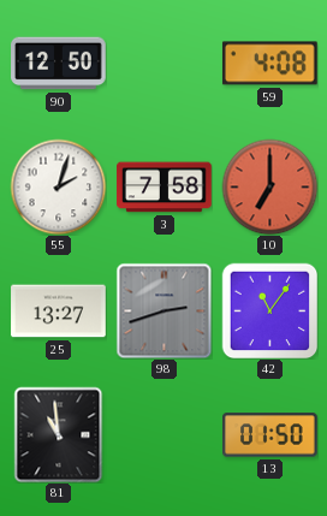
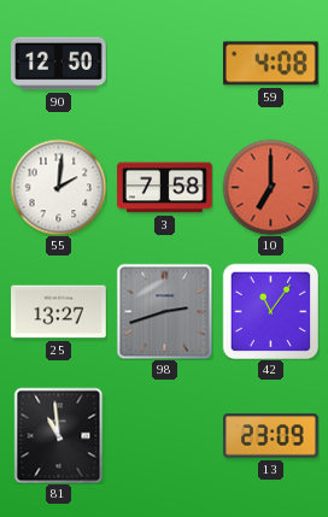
55: 2:03 -> 2:01 (58, 187)
13: 01:50 -> 23:09 (271, 436)
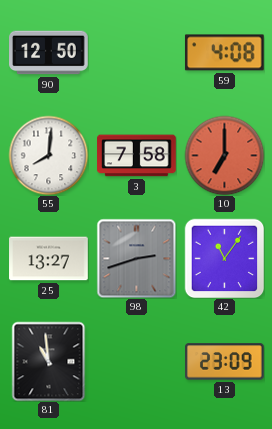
55: 2:01 -> 8:01 (48, 155)
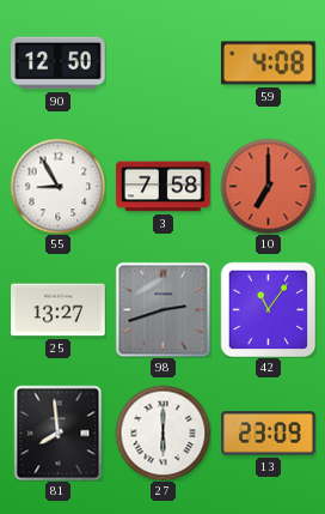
55: 8:01 -> 8:55 (57, 186)
81: 10:59 -> 7:59 (59, 433)
27: none -> 6:00 (162, 433)
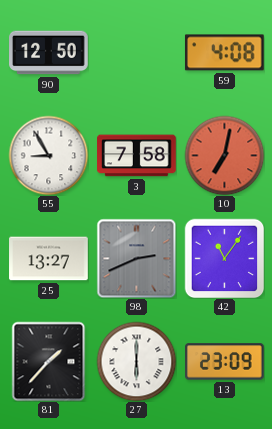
10: 7:00 -> 7:02 (224, 155)
98: 2:42 -> 2:41 (136, 258)
81: 7:59 -> 1:37 (49, 361)
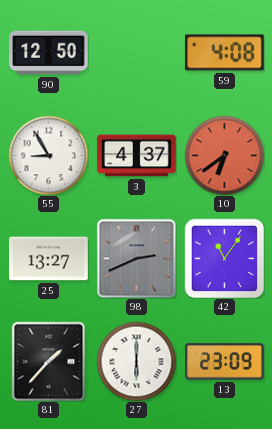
3: 7:58 -> 4:37 (137, 156)
10: 7:02 -> 6:39 (224, 155)
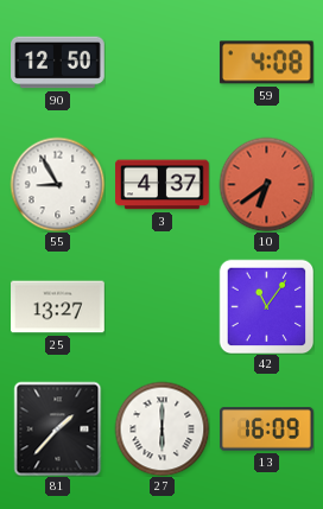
98: 2:41 -> none (136, 258)
13: 23:09 -> 16:09 (267, 430)
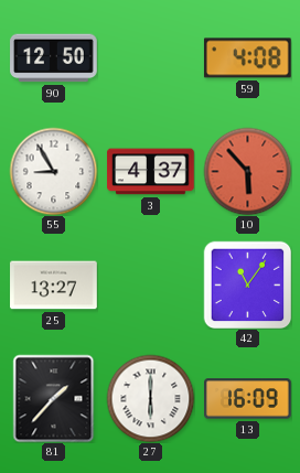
10: 6:39 -> 5:53 (247, 171)
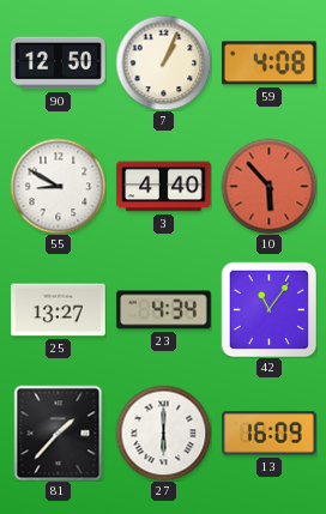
7: none -> 1:04 (163, 62)
55: 8:55 -> 8:50 (58, 186)
3: 4:37 -> 4:40 (164, 187)
23: none -> 4:34 (164, 310)
